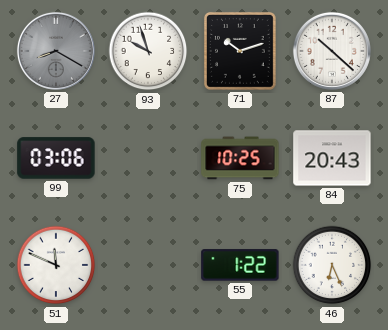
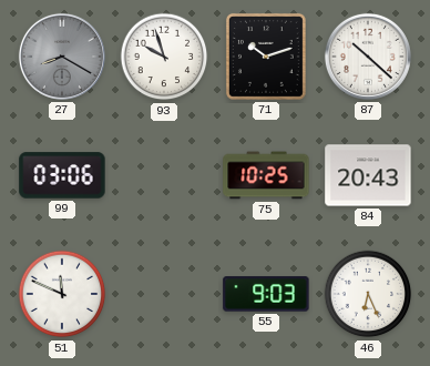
55: 1:22 -> 9:03 (266, 294)
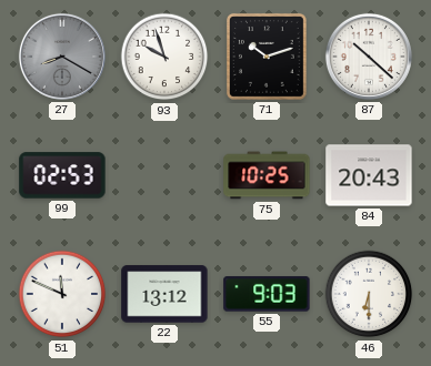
99: 03:06 -> 02:53 (62, 175)
22: none -> 13:12 (164, 294)
46: 6:26 -> 6:30 (369, 294)
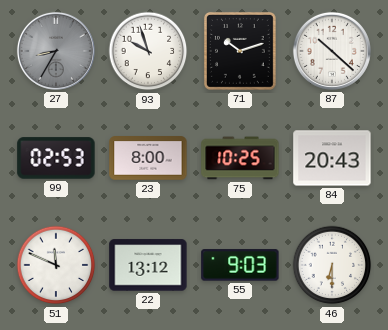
27: 8:20 -> 8:35 (56, 51)
23: none -> 8:00 (148, 158)
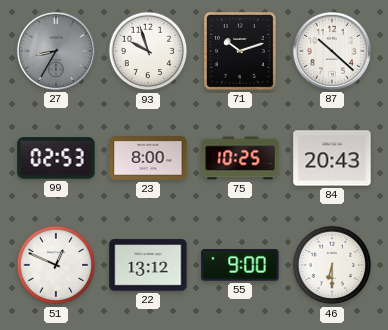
51: 11:49 -> 12:49 (56, 265)
55: 9:03 -> 9:00 (240, 265)
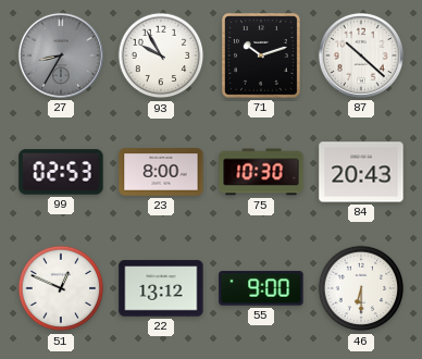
93: 9:57 -> 9:55 (161, 55)
75: 10:25 -> 10:30 (261, 172)
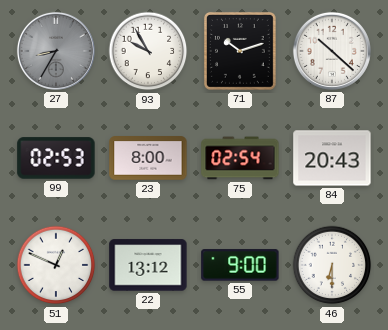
75: 10:30 -> 02:54 (240, 158)
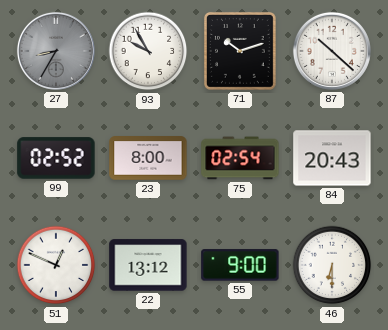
99: 02:53 -> 02:52 (56, 158)
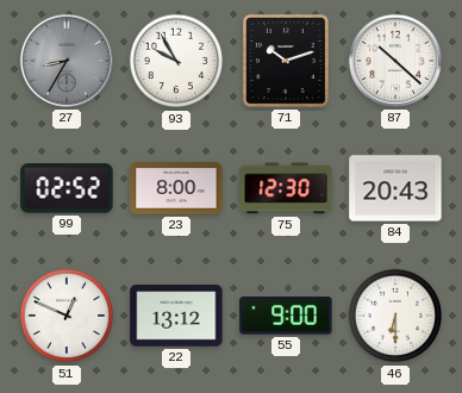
75: 02:54 -> 12:30 (286, 188)
